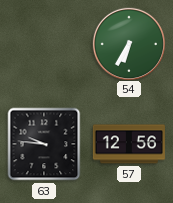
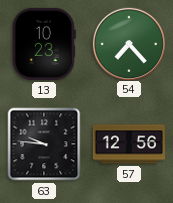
13: none -> 10:23 (44, 44)
54: 6:35 -> 7:23 (128, 43)
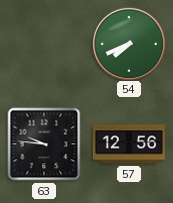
13: 10:23 -> none (44, 44)
54: 7:23 -> 7:41 (128, 43)
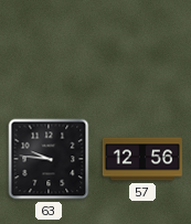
54: 7:41 -> none (128, 43)
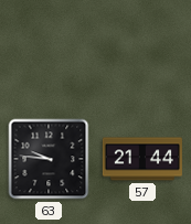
57: 12:56 -> 21:44 (142, 159)
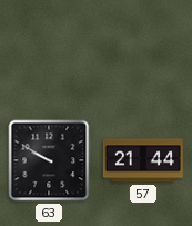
63: 9:46 -> 9:50 (49, 160)
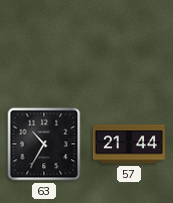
63: 9:50 -> 10:35 (44, 144)
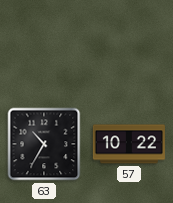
57: 21:44 -> 10:22 (129, 144)
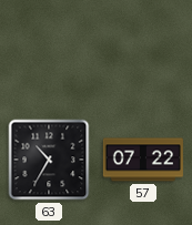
57: 10:22 -> 07:22 (143, 160)
